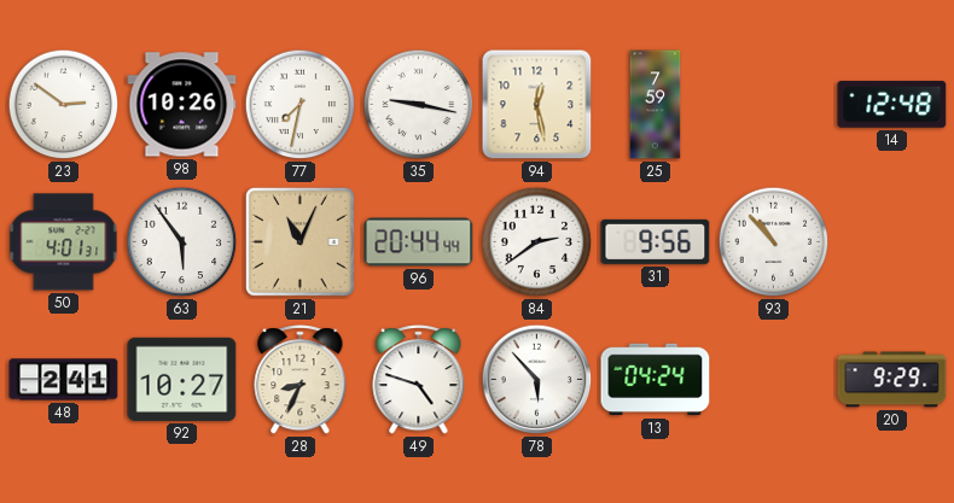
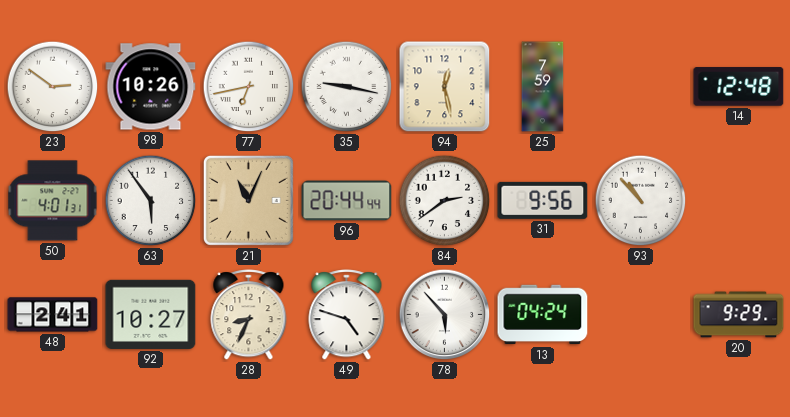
77: 7:32 -> 6:43 (249, 87)
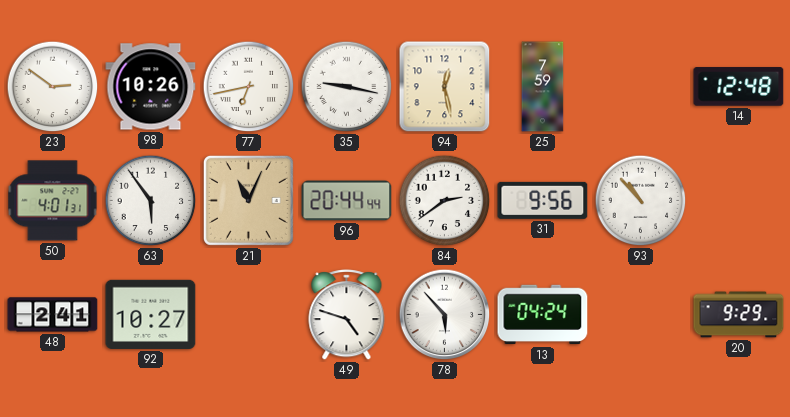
28: 8:34 -> none (249, 315)
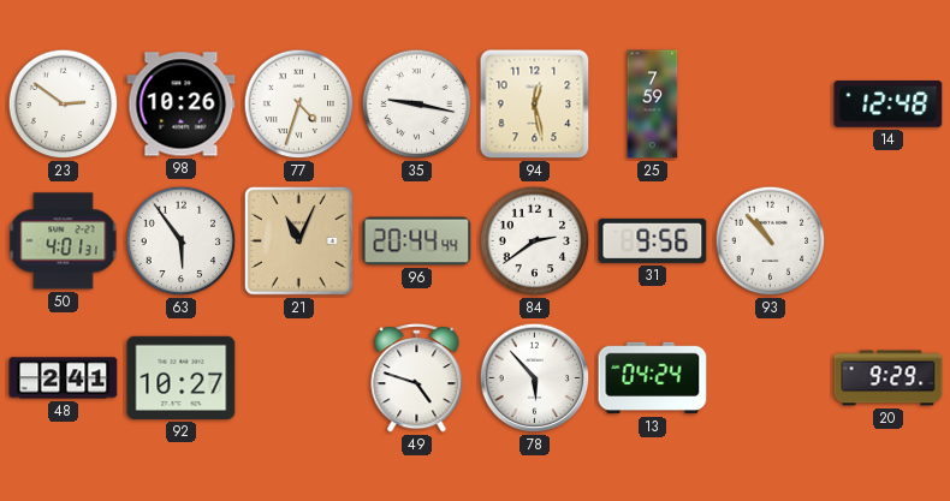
77: 6:43 -> 4:33 (299, 105)
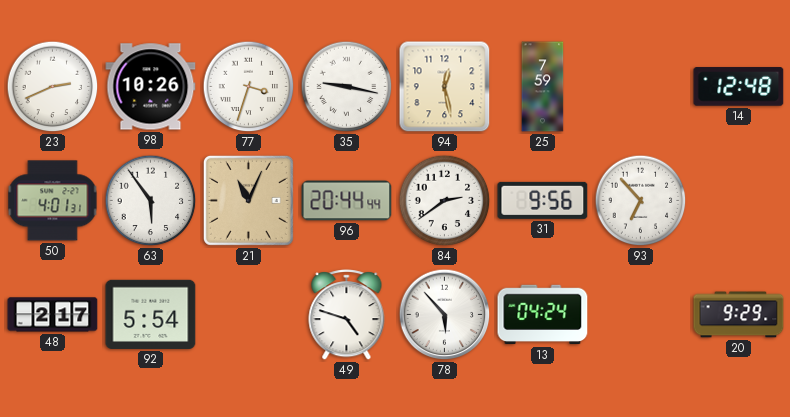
23: 2:51 -> 2:41 (53, 87)
77: 4:33 -> 3:33 (249, 87)
93: 10:53 -> 6:53 (641, 201)
48: 2:41 -> 2:17 (53, 315)
92: 10:27 -> 5:54 (151, 314)
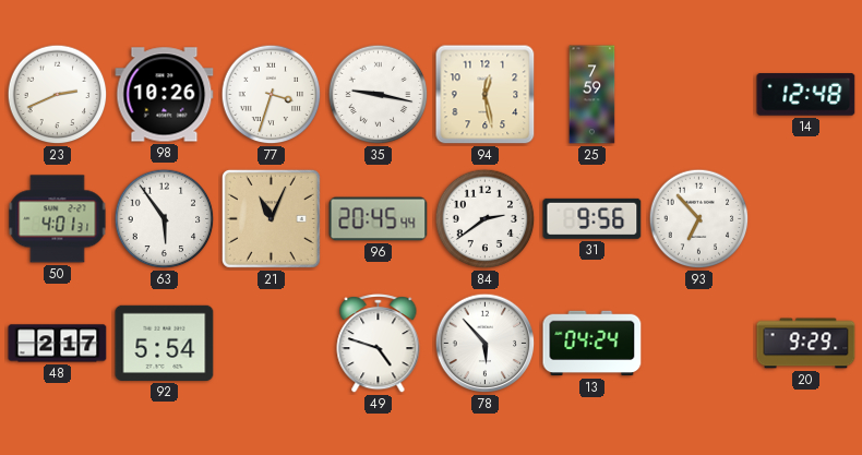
96: 20:44 -> 20:45 (379, 219)
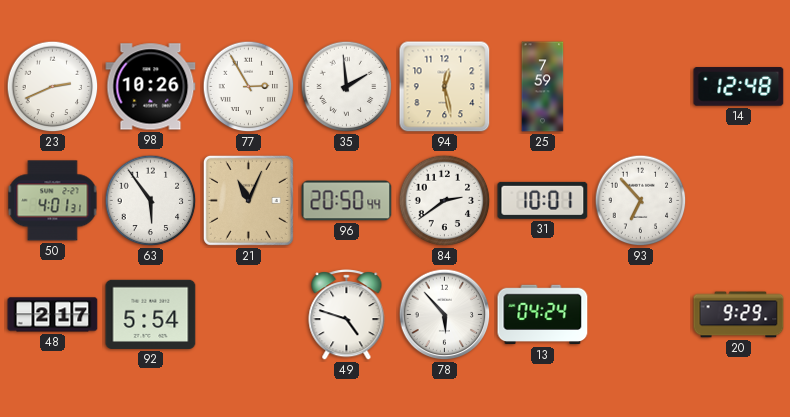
77: 3:33 -> 2:55 (249, 87)
35: 9:17 -> 1:59 (347, 87)
96: 20:45 -> 20:50 (347, 201)
31: 9:56 -> 10:01 (543, 200)
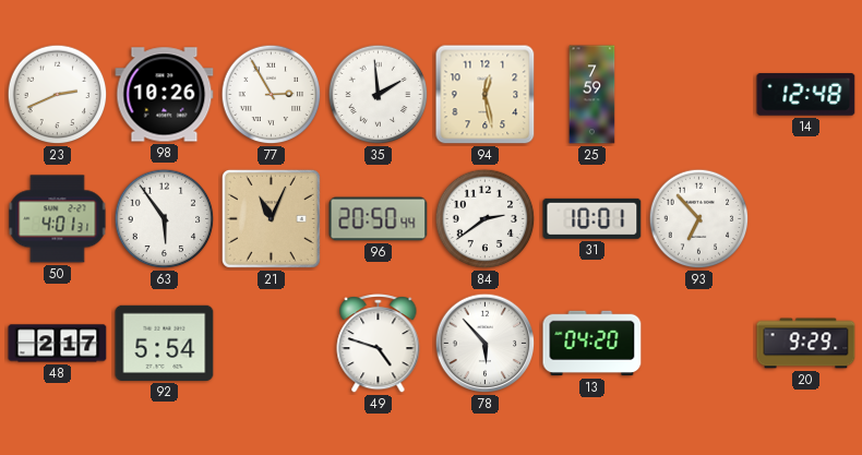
13: 04:24 -> 04:20 (592, 344)
